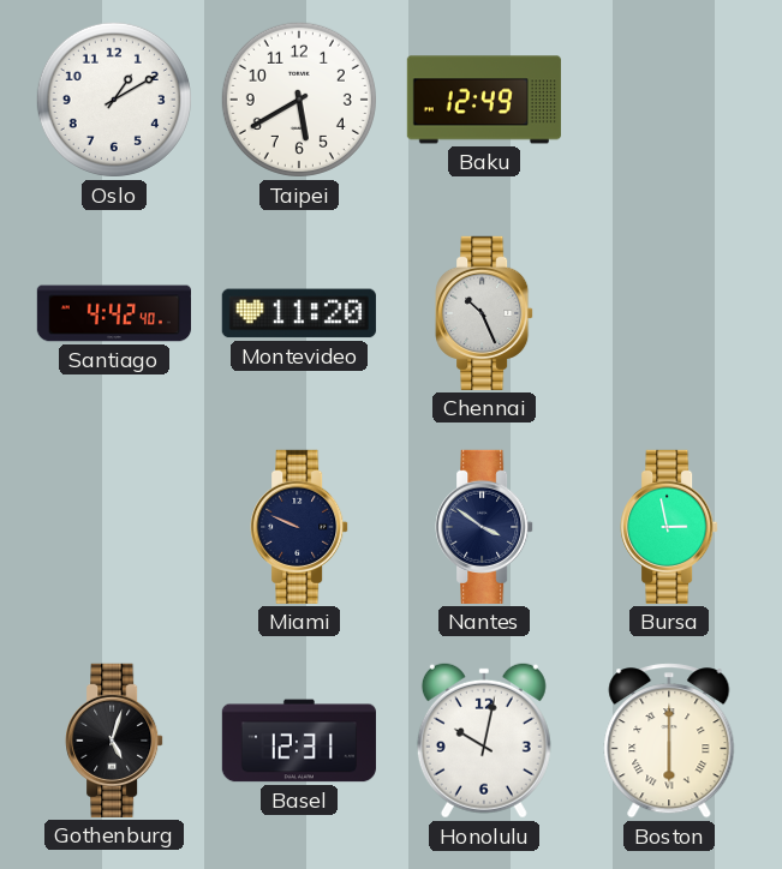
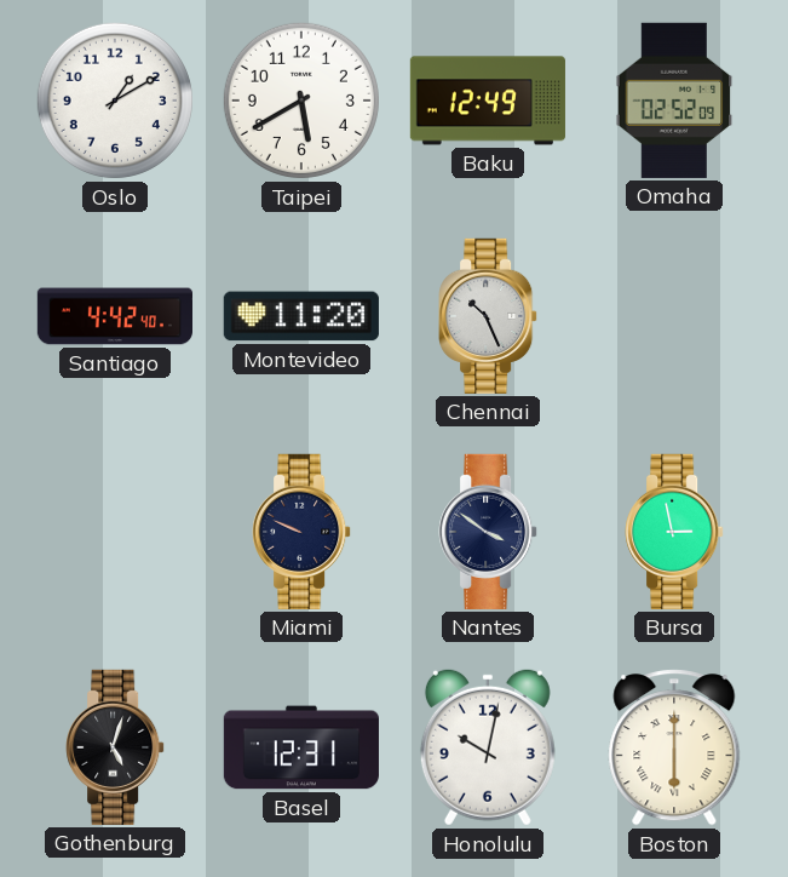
Omaha: none -> 02:52 (674, 101)
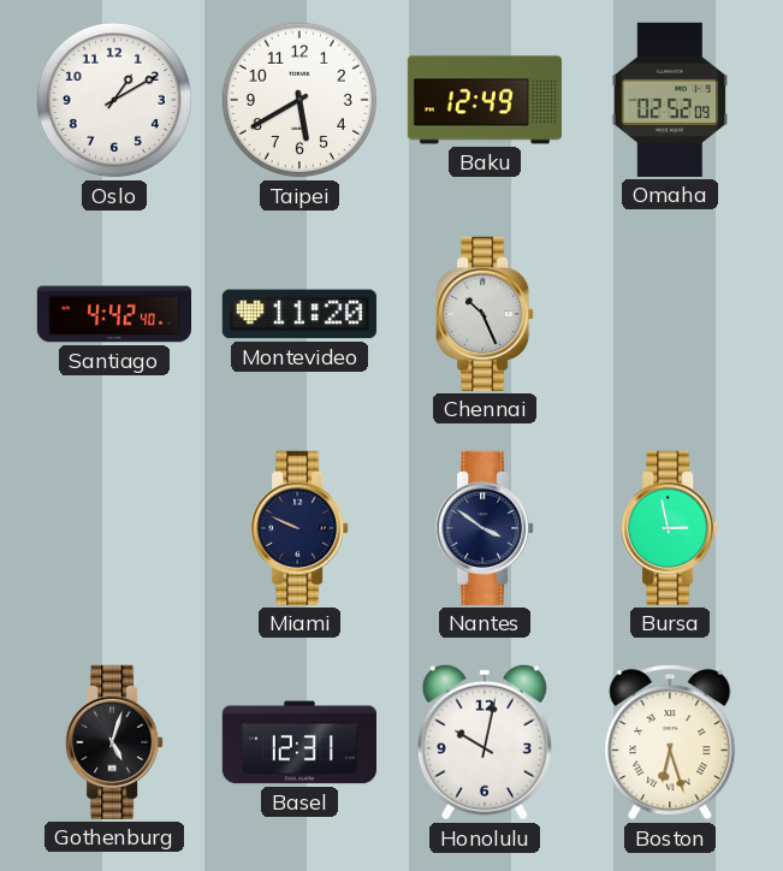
Boston: 6:00 -> 6:27 (670, 742)
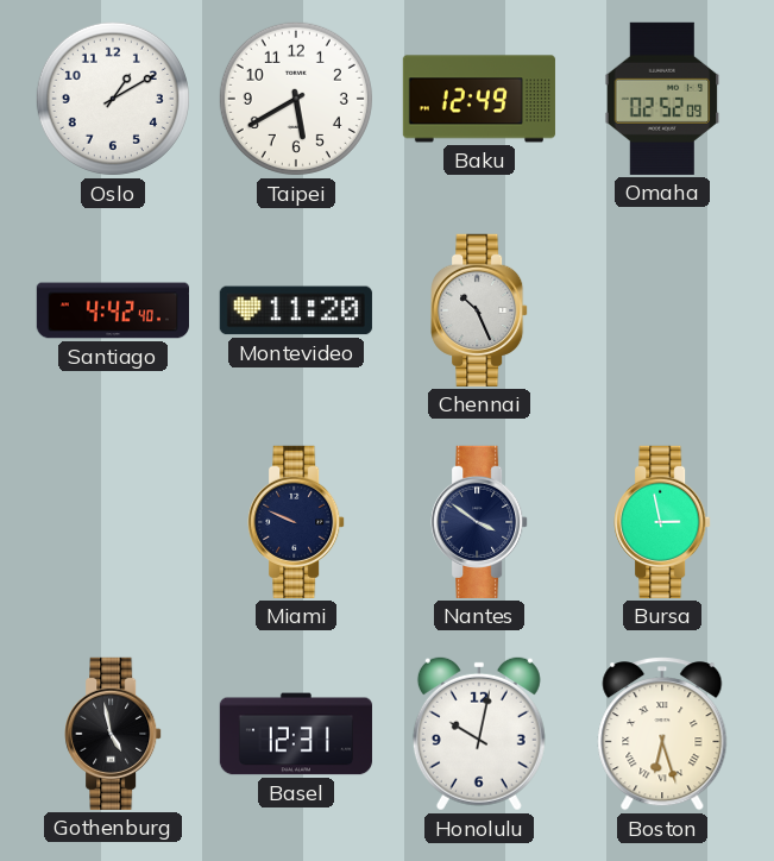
Gothenburg: 5:03 -> 4:58 (113, 734)
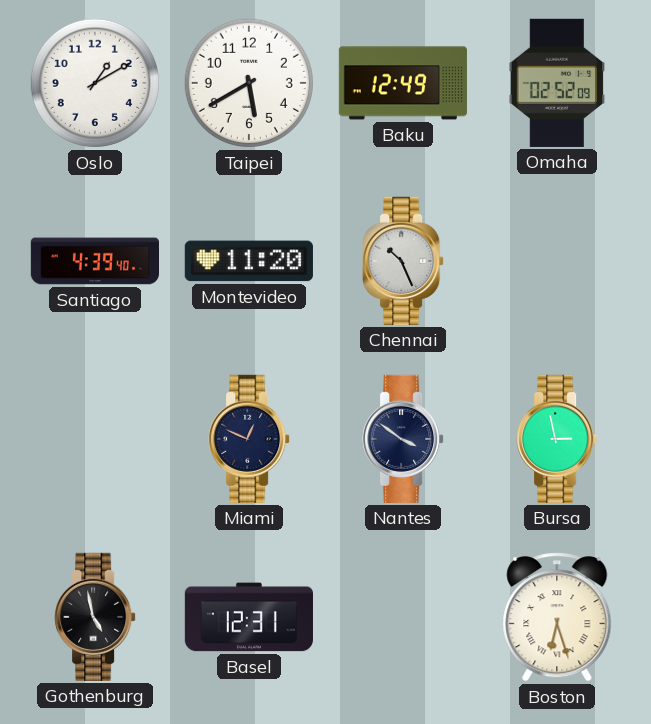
Santiago: 4:42 -> 4:39 (94, 261)
Miami: 9:49 -> 12:49 (249, 439)
Honolulu: 10:02 -> none (479, 734)
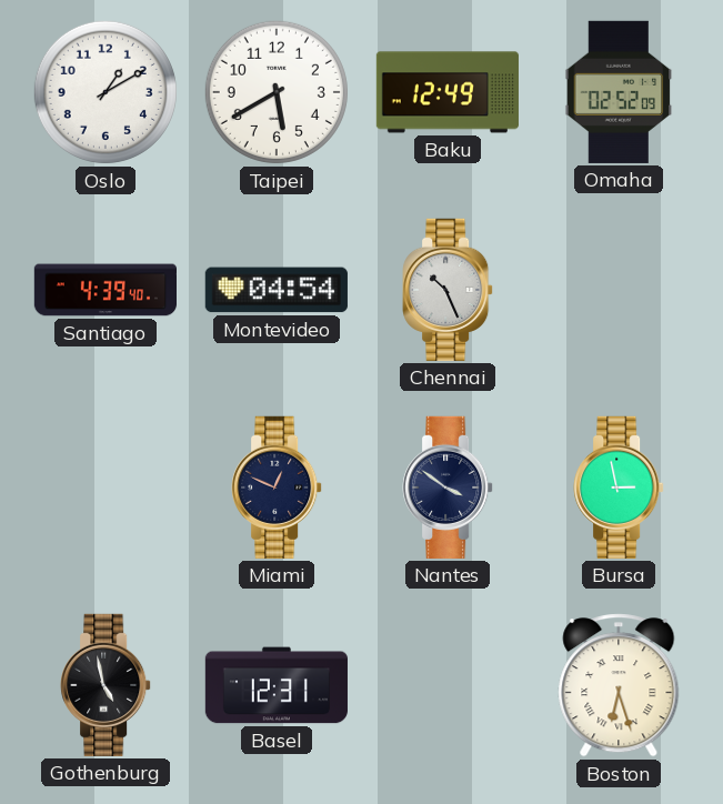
Montevideo: 11:20 -> 04:54 (277, 290)
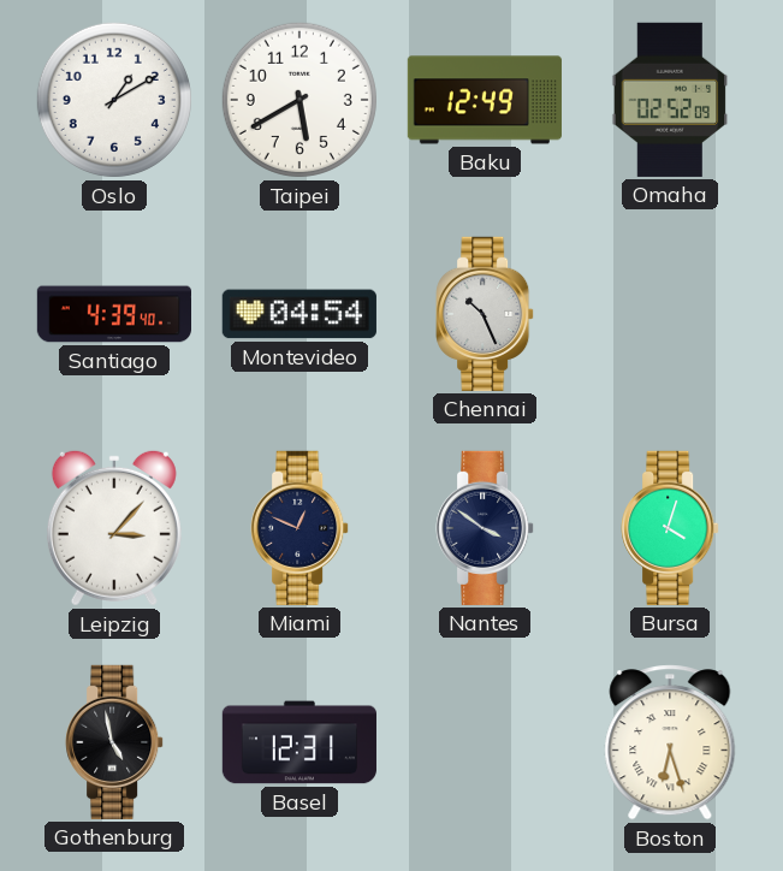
Leipzig: none -> 3:07 (114, 528)
Bursa: 2:58 -> 4:03 (670, 528)
